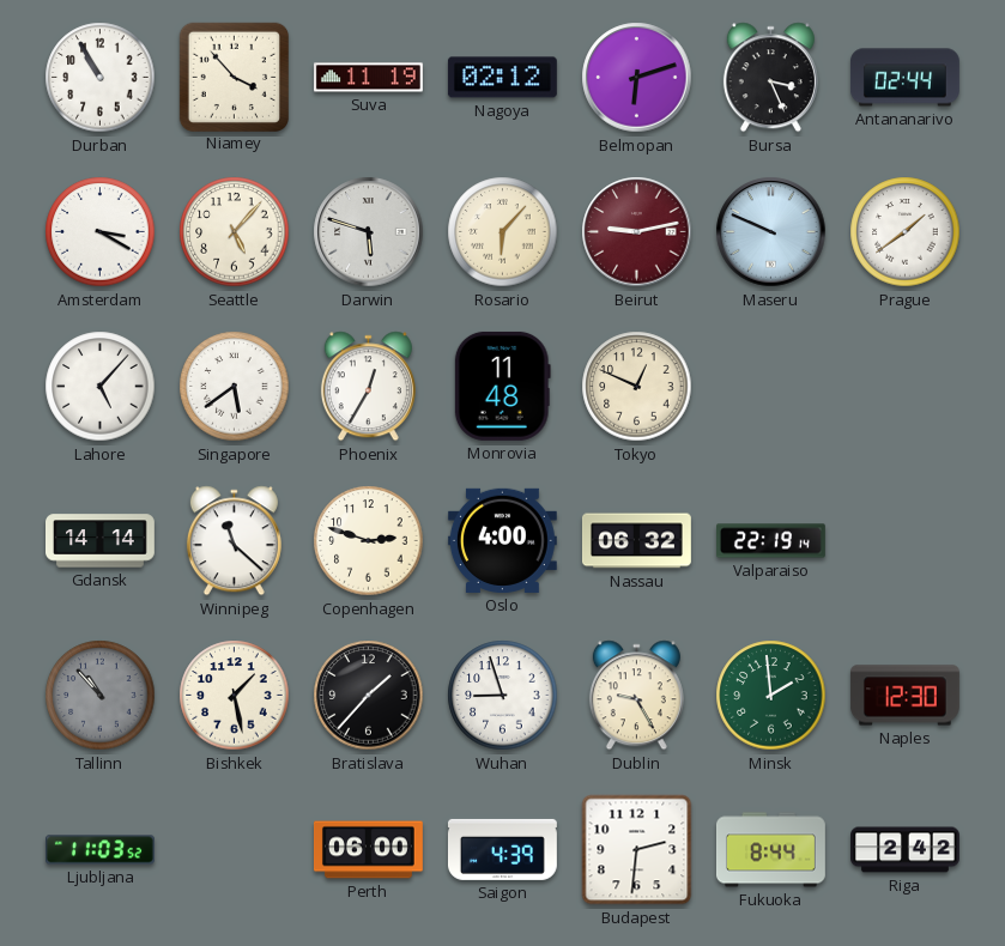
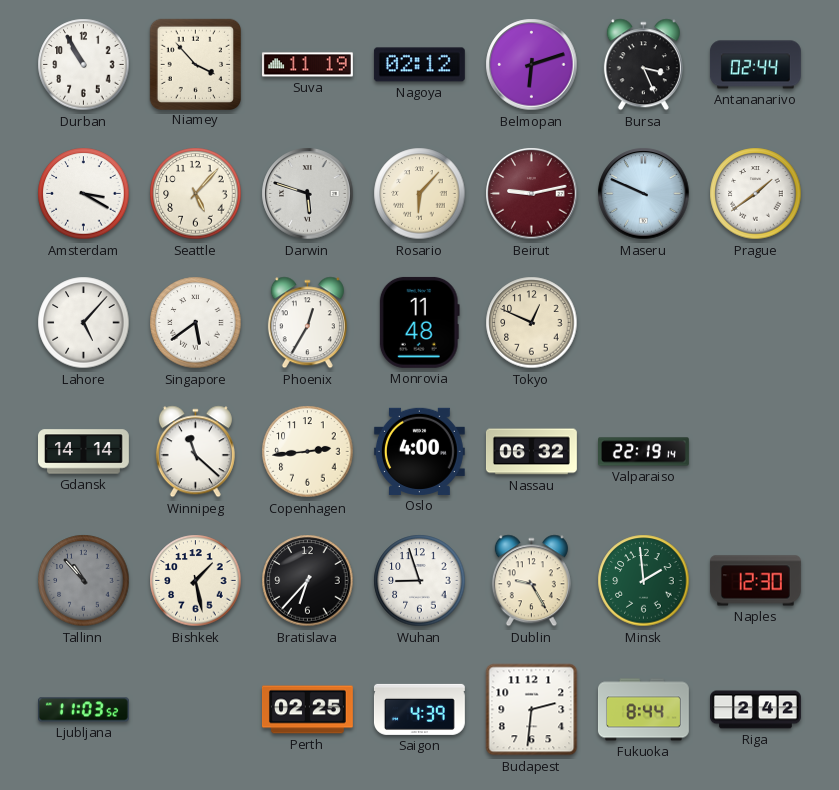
Copenhagen: 2:48 -> 2:44 (308, 452)
Bratislava: 1:37 -> 6:37 (308, 581)
Perth: 06:00 -> 02:25 (307, 710)
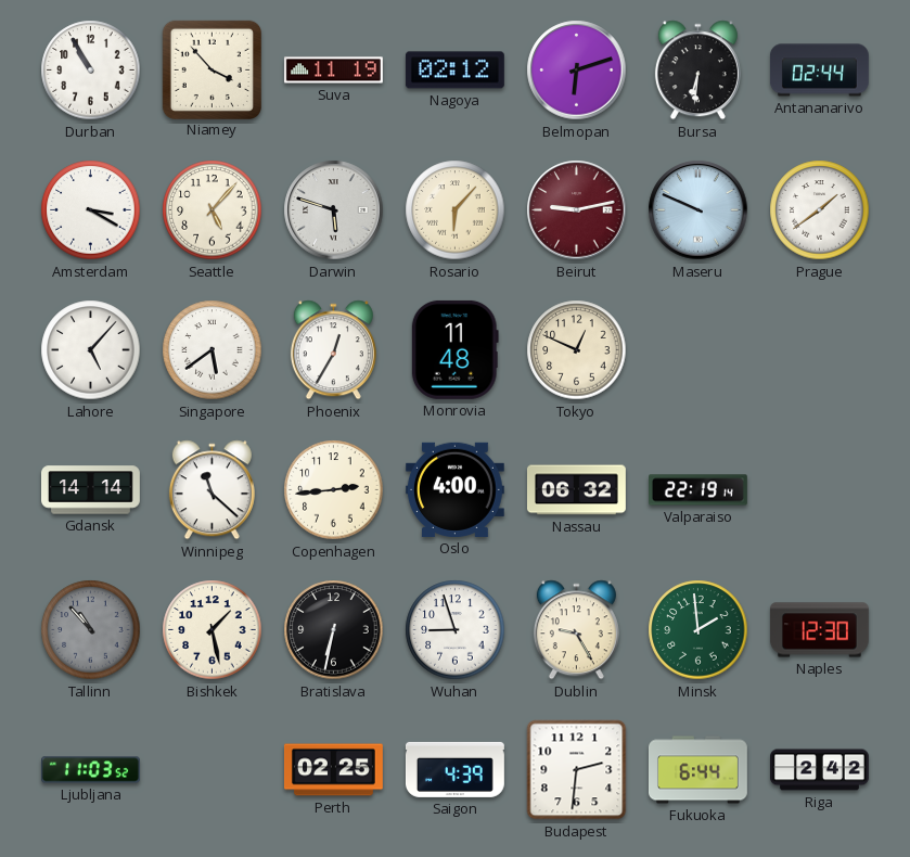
Bursa: 3:26 -> 6:31 (697, 71)
Bratislava: 6:37 -> 6:32 (334, 630)
Fukuoka: 8:44 -> 6:44 (698, 770)
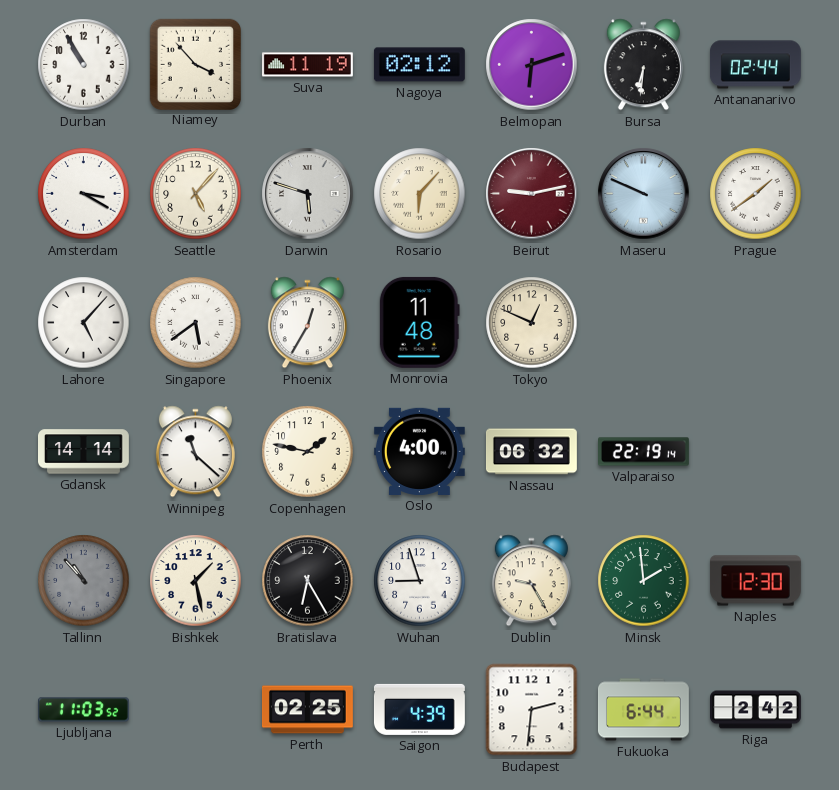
Copenhagen: 2:44 -> 1:47 (308, 452)
Bratislava: 6:32 -> 6:25 (308, 581)
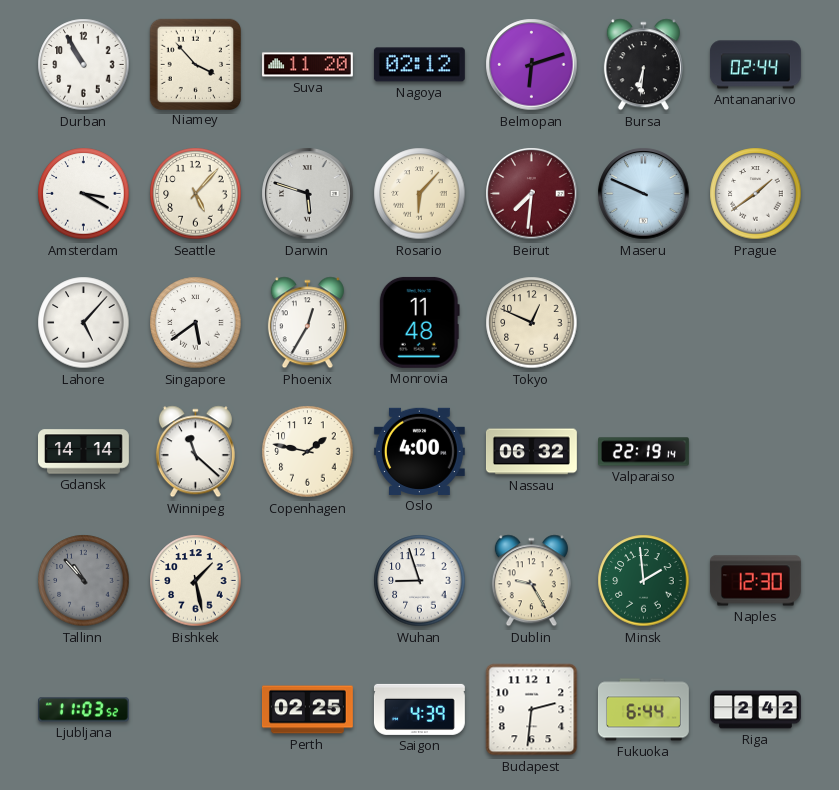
Suva: 11:19 -> 11:20 (307, 65)
Beirut: 9:13 -> 7:31 (532, 194)
Bratislava: 6:25 -> none (308, 581)
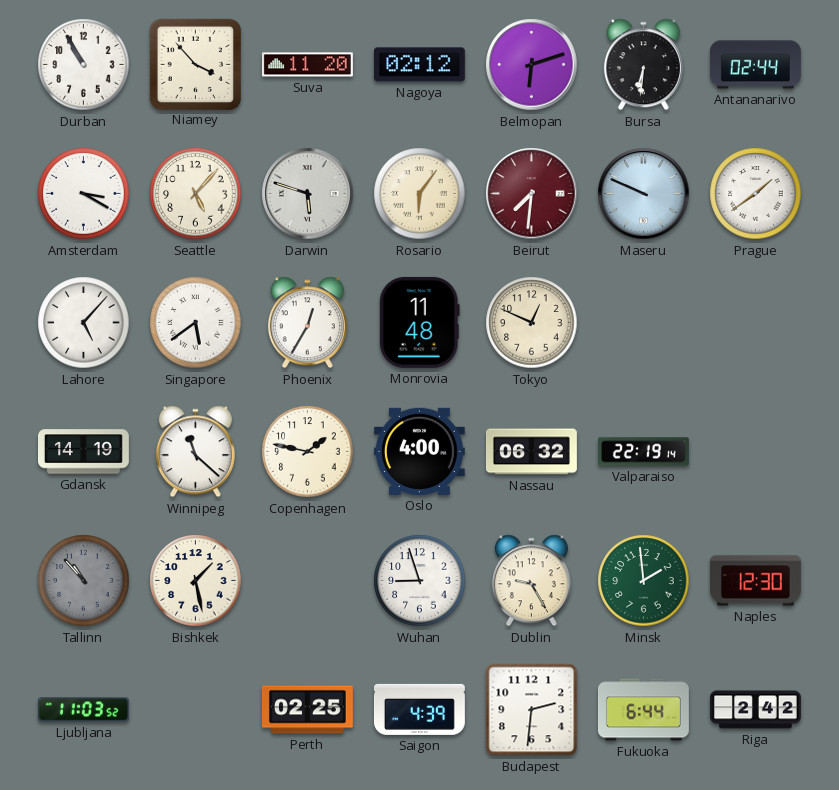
Rosario: 6:07 -> 6:06 (420, 194)
Gdansk: 14:14 -> 14:19 (84, 452)
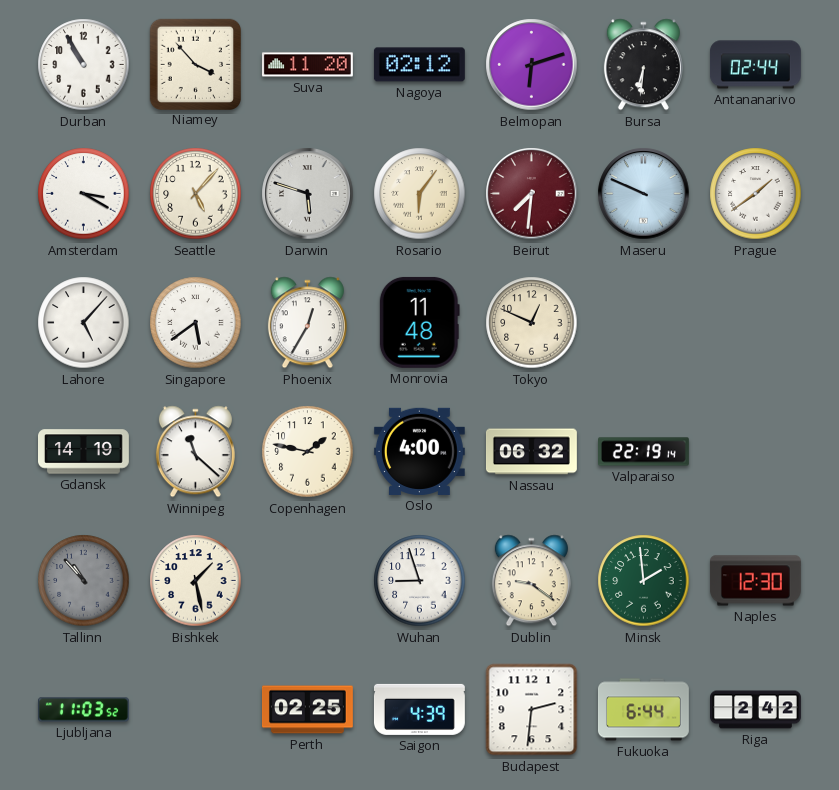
Dublin: 9:25 -> 9:21 (531, 581)
